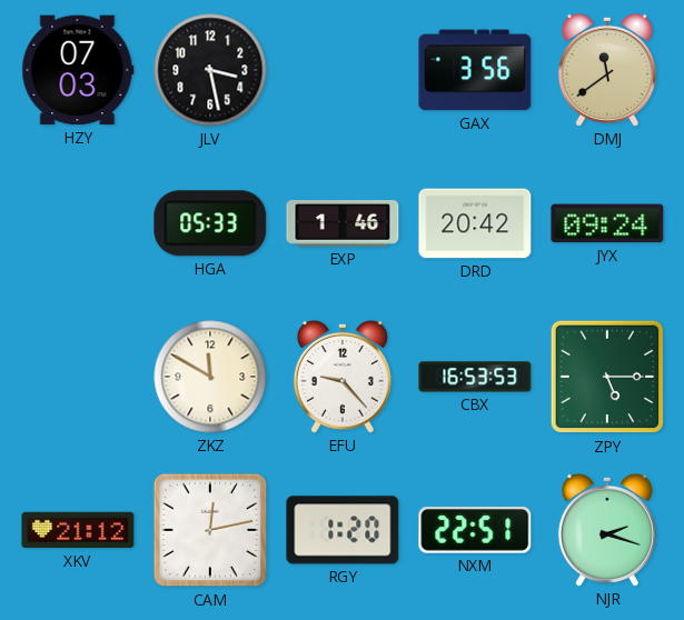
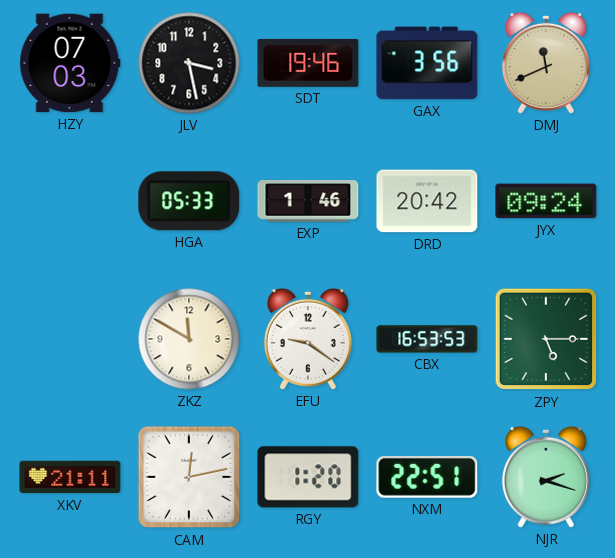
SDT: none -> 19:46 (308, 63)
DMJ: 11:39 -> 11:41 (546, 63)
EFU: 9:23 -> 9:21 (308, 339)
XKV: 21:12 -> 21:11 (70, 477)
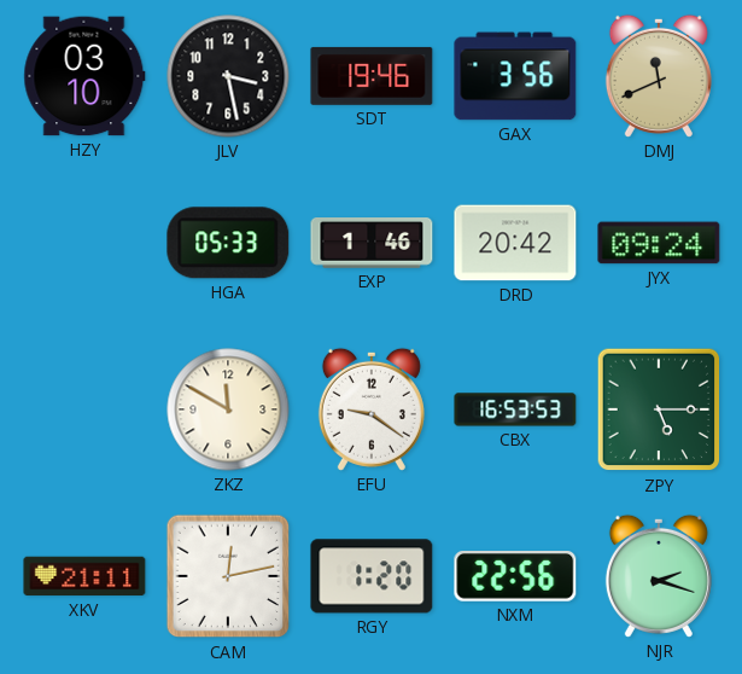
HZY: 07:03 -> 03:10 (84, 76)
NXM: 22:51 -> 22:56 (515, 577)
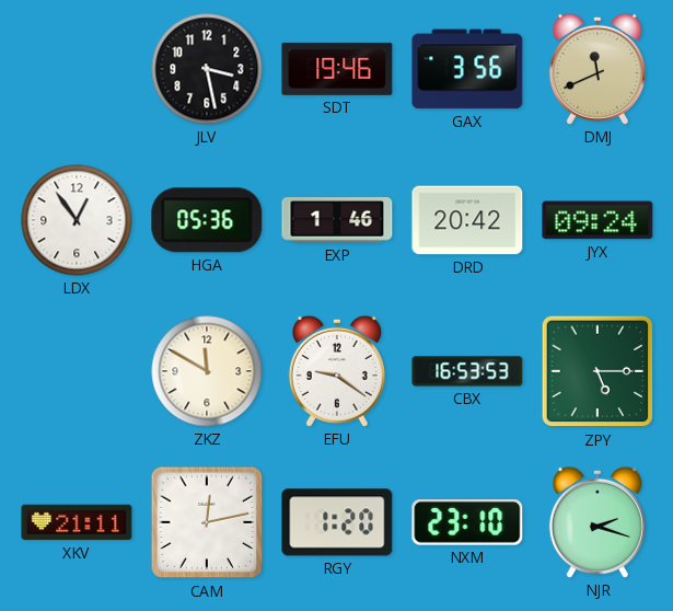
HZY: 03:10 -> none (84, 76)
LDX: none -> 12:54 (77, 220)
HGA: 05:33 -> 05:36 (207, 220)
NXM: 22:56 -> 23:10 (467, 523)
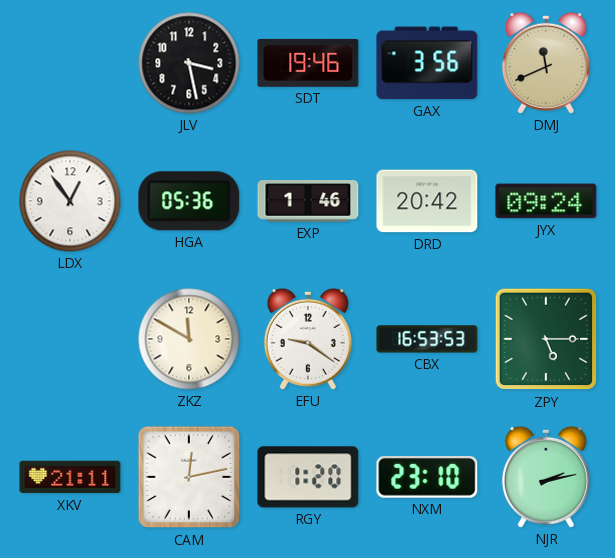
NJR: 2:18 -> 2:13 (546, 477)
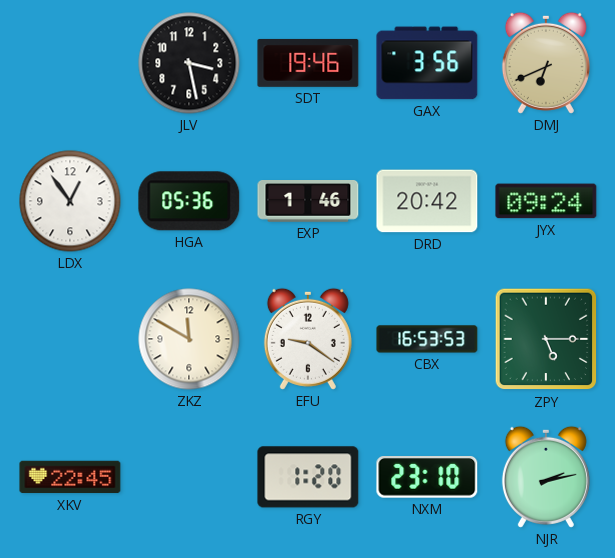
DMJ: 11:41 -> 6:41 (546, 63)
XKV: 21:11 -> 22:45 (70, 477)
CAM: 12:13 -> none (189, 477)
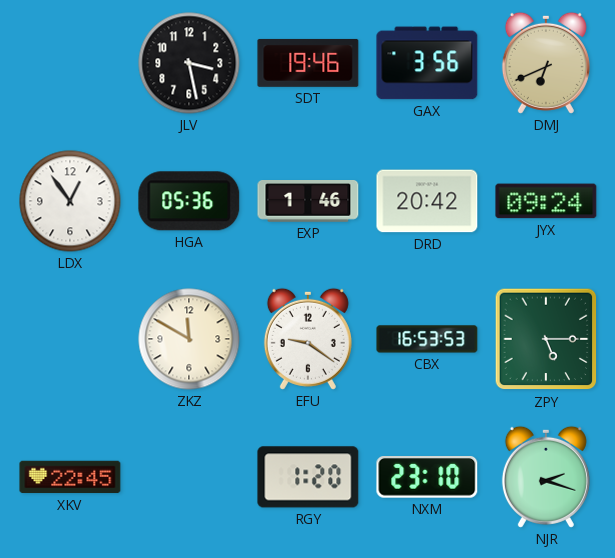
NJR: 2:13 -> 2:18 (546, 477)
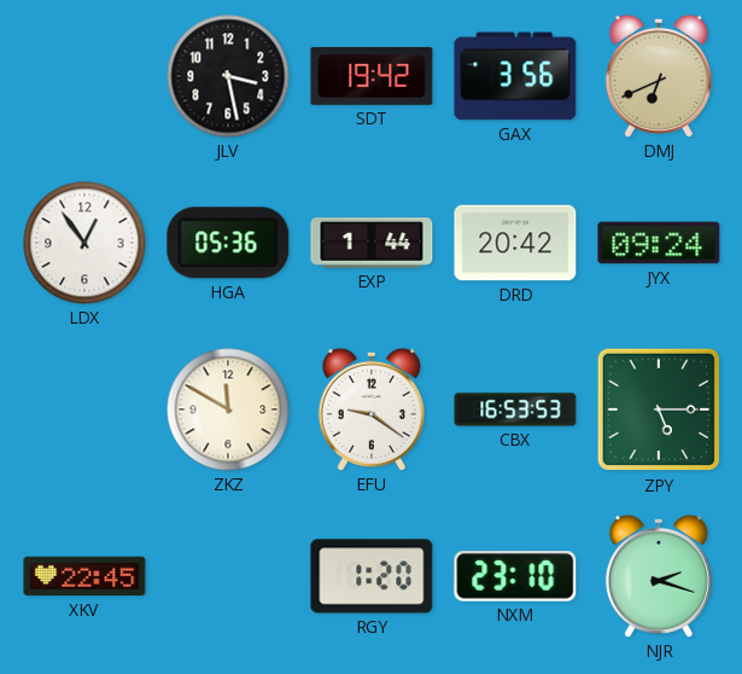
SDT: 19:46 -> 19:42 (372, 76)
EXP: 1:46 -> 1:44 (372, 244)
